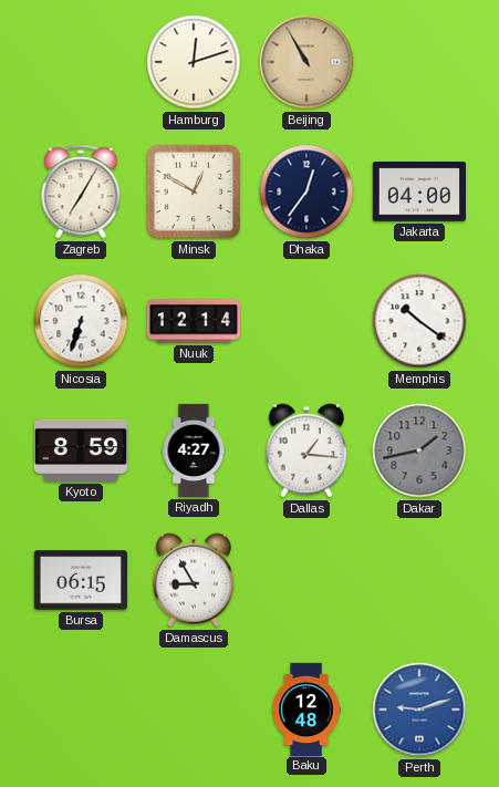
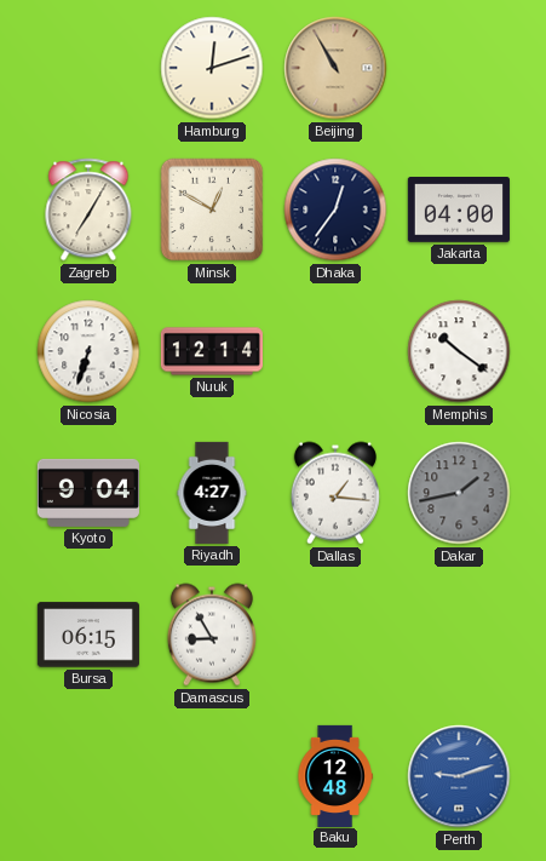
Kyoto: 8:59 -> 9:04 (88, 493)
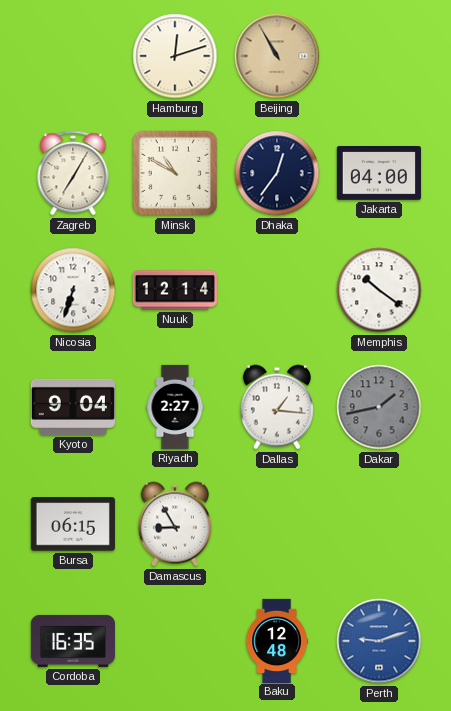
Minsk: 12:50 -> 10:50 (175, 173)
Riyadh: 4:27 -> 2:27 (175, 407)
Cordoba: none -> 16:35 (73, 641)
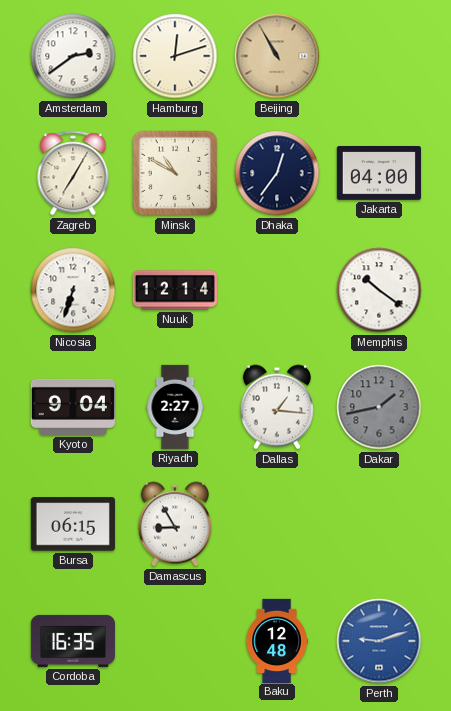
Amsterdam: none -> 2:39 (73, 56)
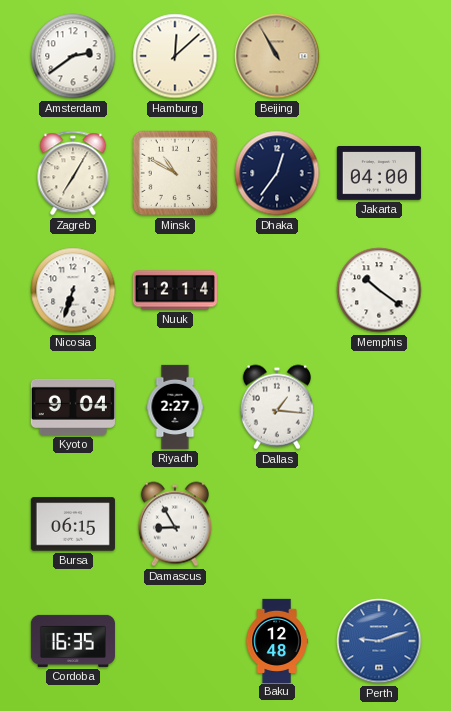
Hamburg: 12:12 -> 12:08 (175, 56)
Dakar: 1:43 -> none (379, 407)
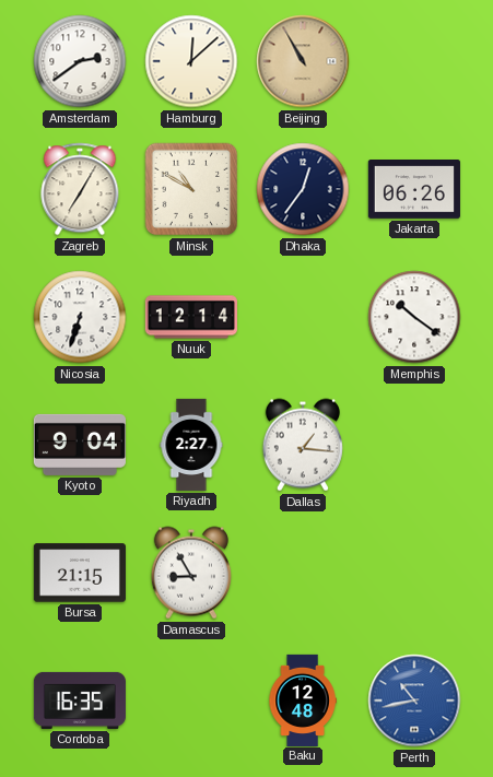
Jakarta: 04:00 -> 06:26 (414, 189)
Bursa: 06:15 -> 21:15 (80, 573)
Perth: 9:12 -> 10:43 (414, 701)
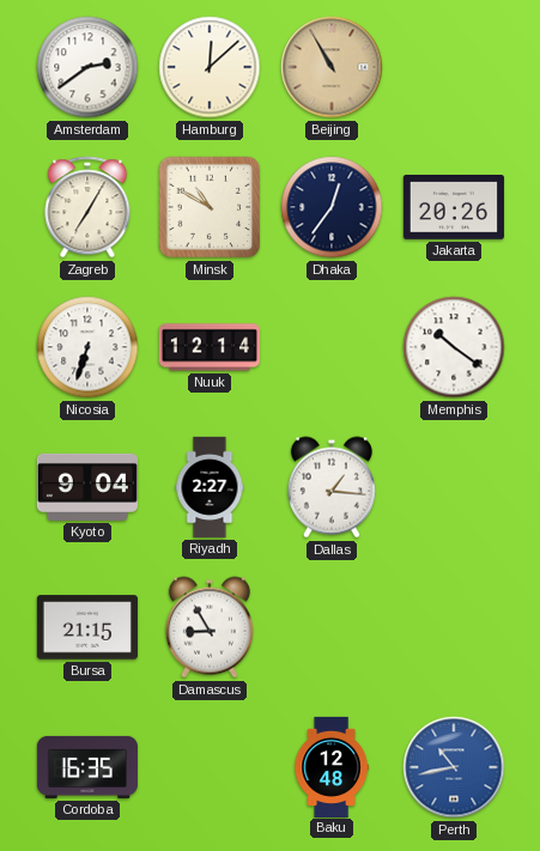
Jakarta: 06:26 -> 20:26 (454, 207)
